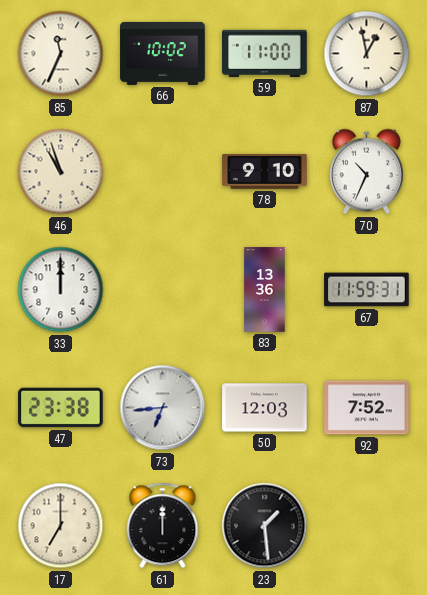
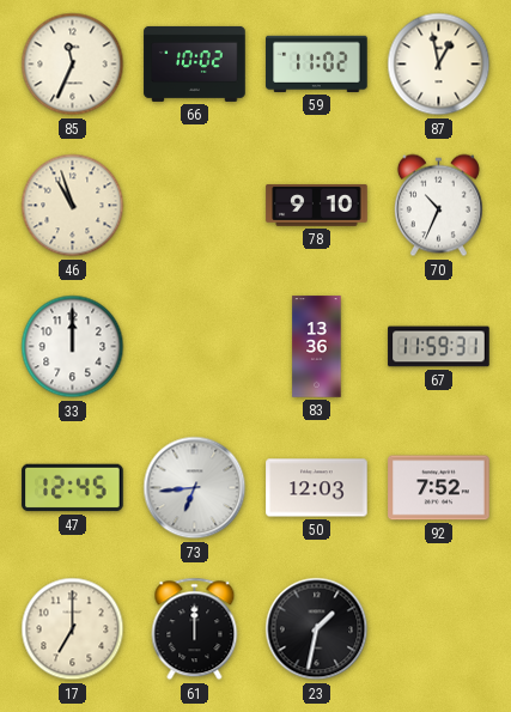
59: 11:00 -> 11:02 (317, 63)
47: 23:38 -> 12:45 (73, 488)
23: 1:29 -> 1:32 (317, 629)
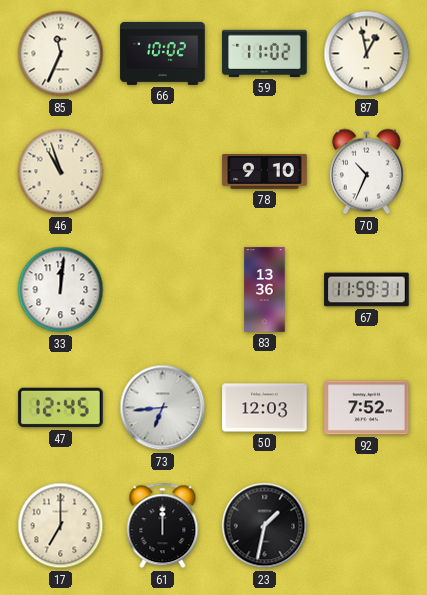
33: 12:00 -> 12:01 (61, 290)
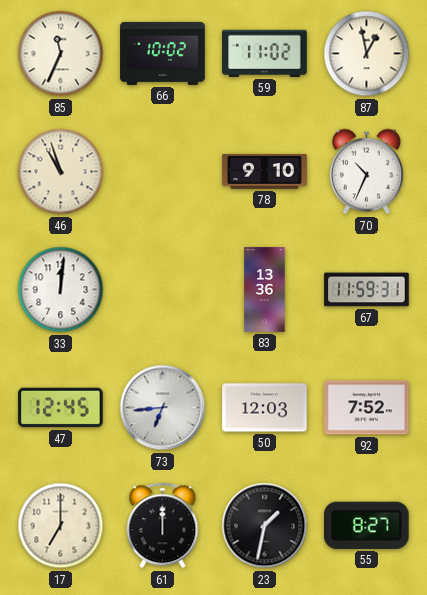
55: none -> 8:27 (366, 525)
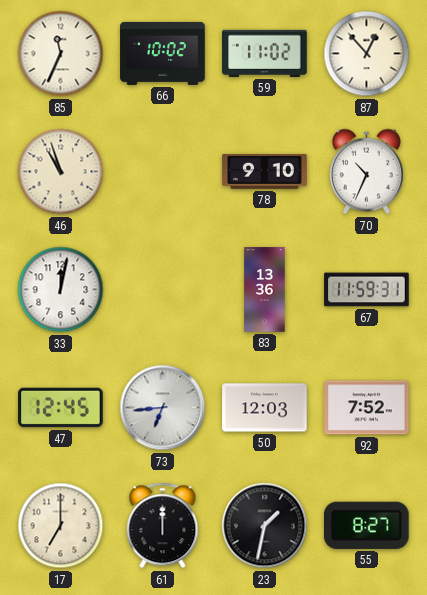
87: 12:58 -> 12:53 (367, 54)
33: 12:01 -> 12:02 (61, 290)
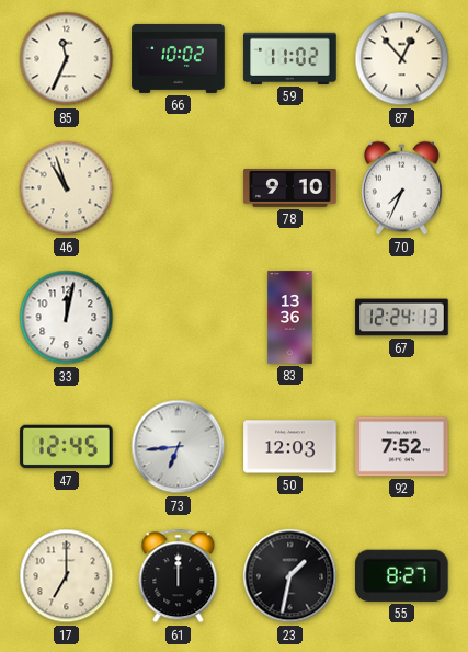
70: 10:34 -> 7:34 (401, 188)
67: 11:59 -> 12:24 (402, 318)
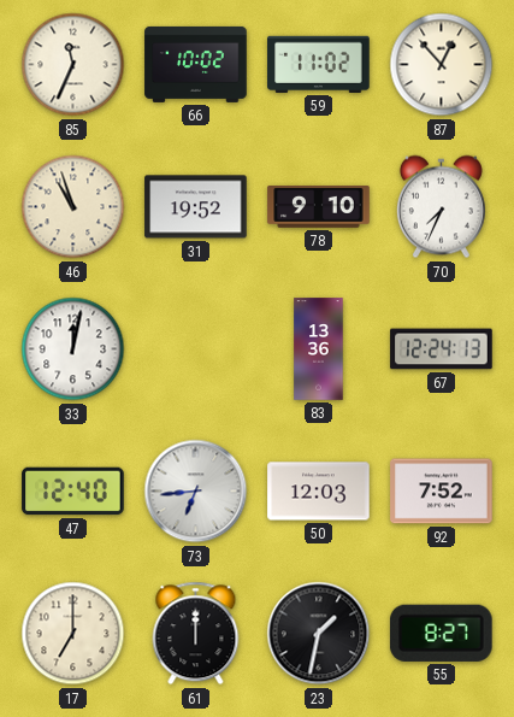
31: none -> 19:52 (196, 207)
47: 12:45 -> 12:40 (73, 492)
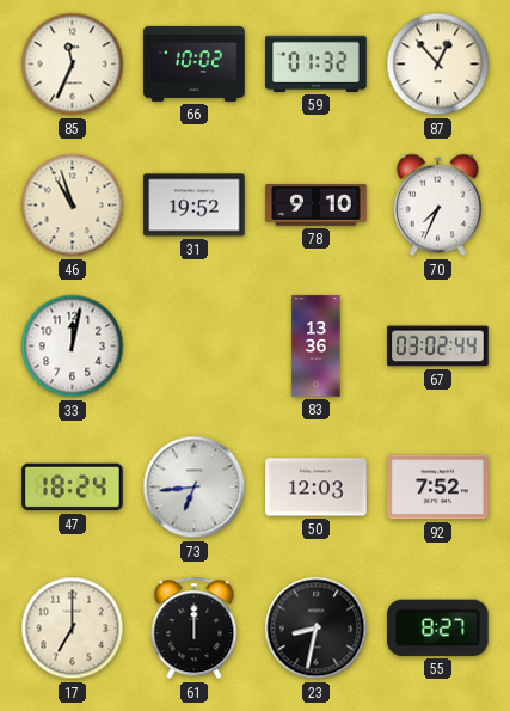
59: 11:02 -> 01:32 (317, 63)
67: 12:24 -> 03:02 (438, 347)
47: 12:40 -> 18:24 (73, 488)
23: 1:32 -> 8:32 (317, 629)
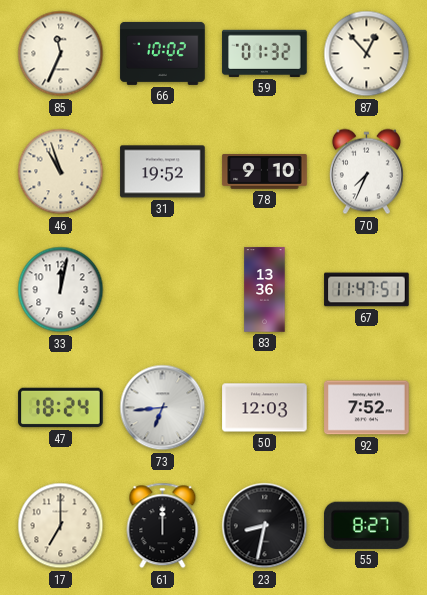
67: 03:02 -> 11:47 (367, 290)
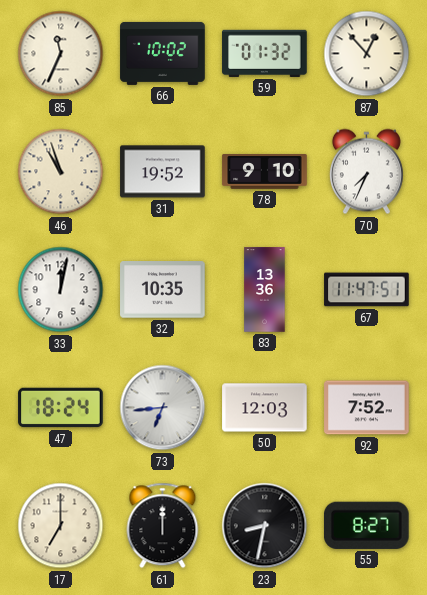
32: none -> 10:35 (163, 290)
